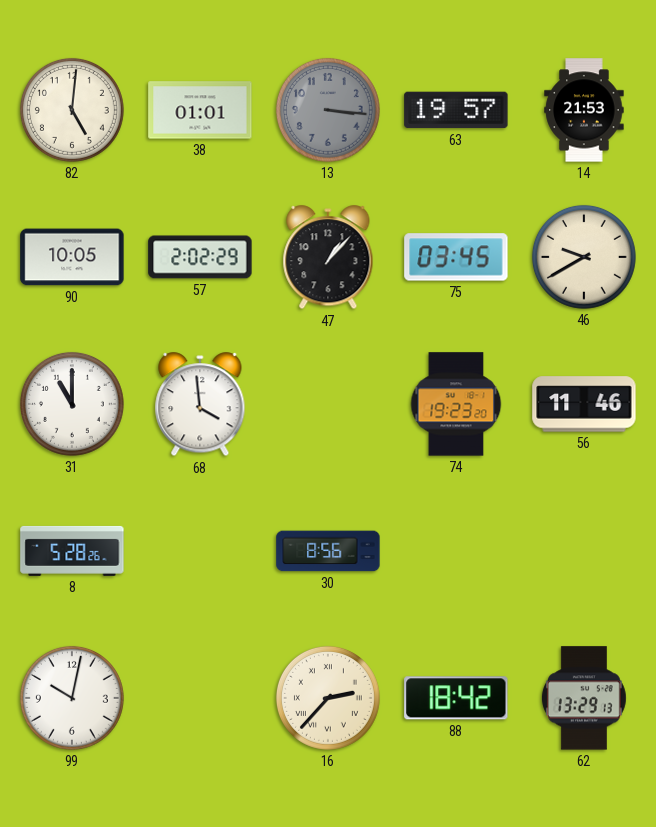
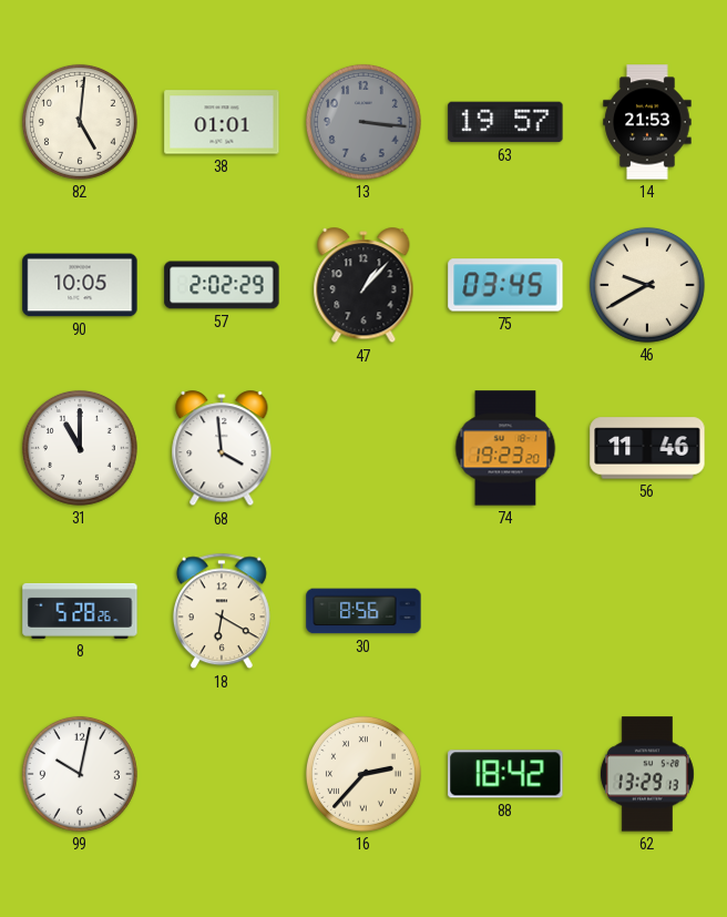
18: none -> 6:20 (222, 611)
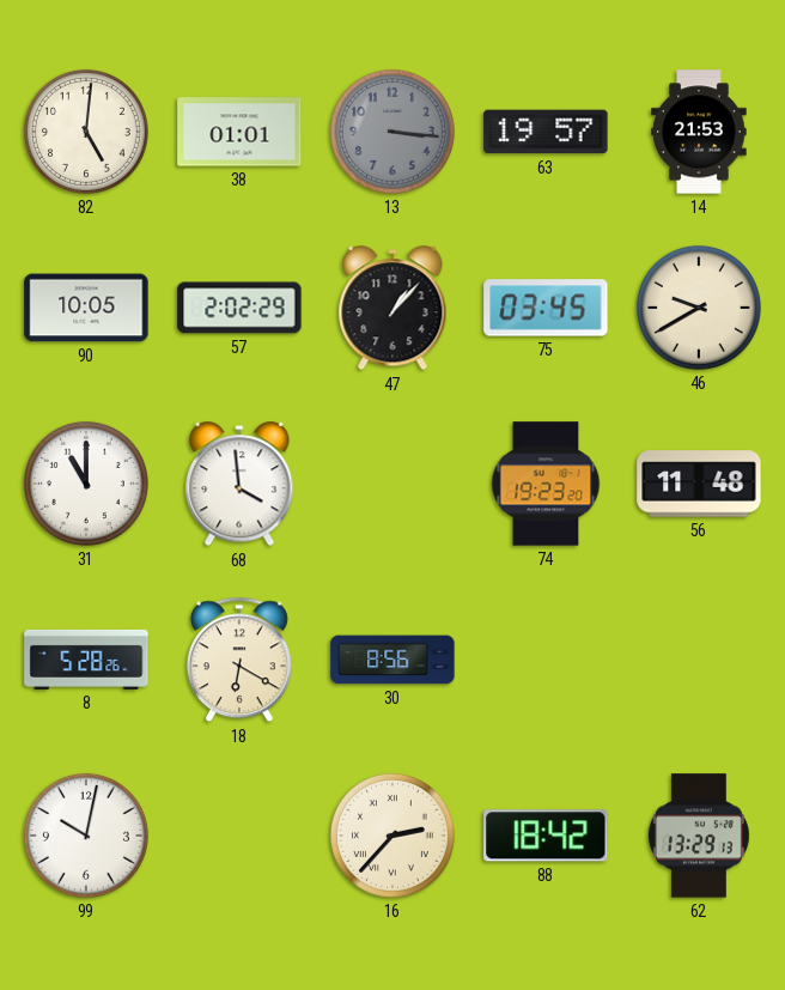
56: 11:46 -> 11:48 (699, 484)
